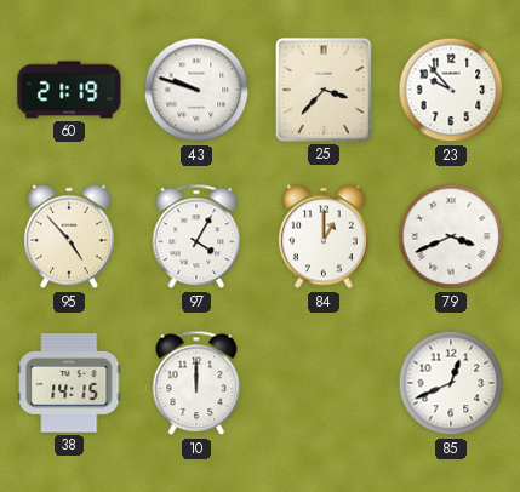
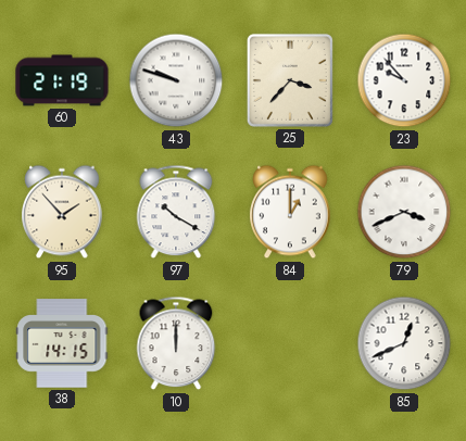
95: 4:53 -> 1:53 (62, 212)
97: 4:05 -> 10:20 (176, 212)
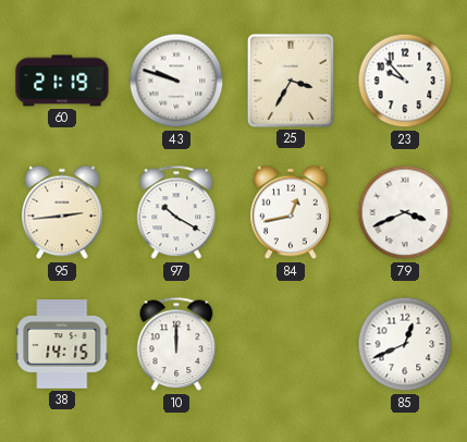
25: 3:37 -> 3:35 (291, 81)
95: 1:53 -> 2:44 (62, 212)
84: 1:00 -> 12:43 (291, 212)
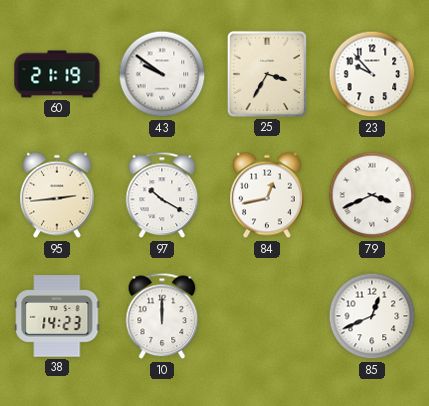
43: 9:48 -> 9:51 (162, 74)
38: 14:15 -> 14:23 (57, 316)
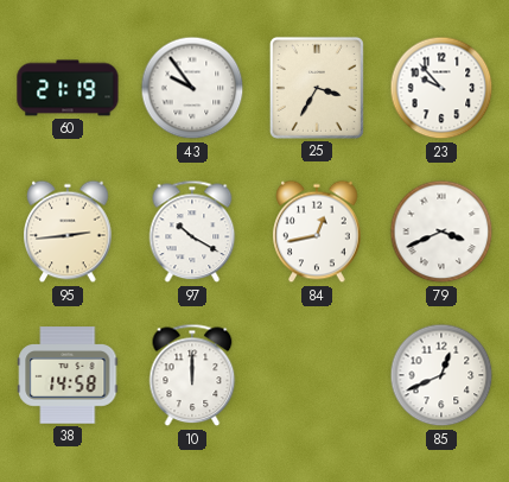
43: 9:51 -> 9:54 (192, 88)
38: 14:23 -> 14:58 (68, 375)
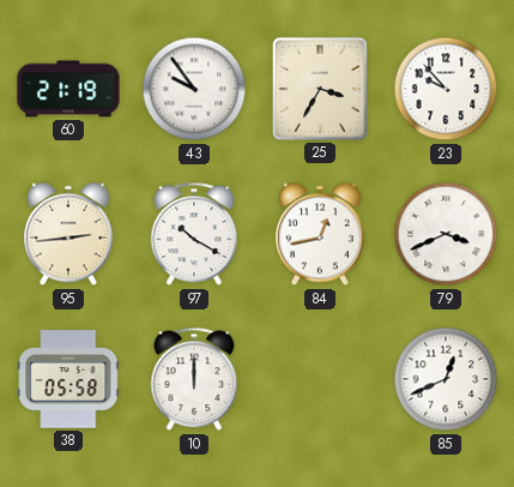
38: 14:58 -> 05:58 (68, 379)
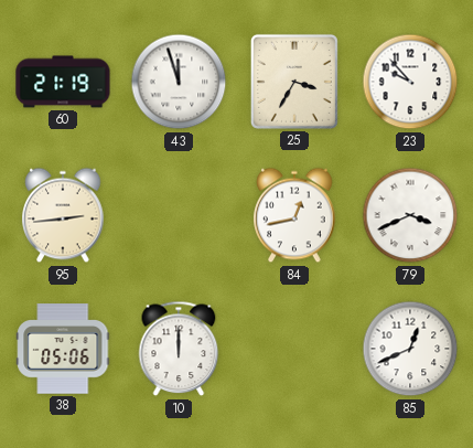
43: 9:54 -> 11:57 (179, 82)
97: 10:20 -> none (194, 234)
38: 05:58 -> 05:06 (63, 349)
